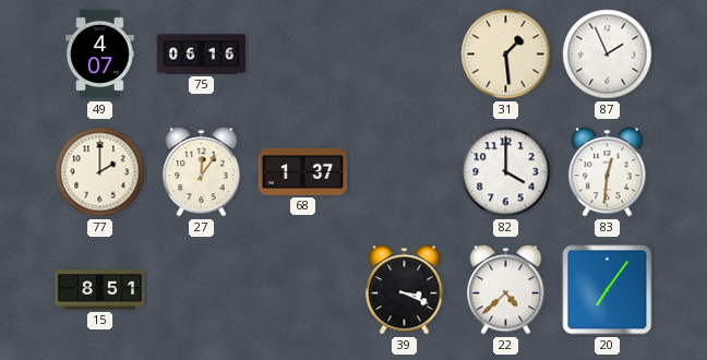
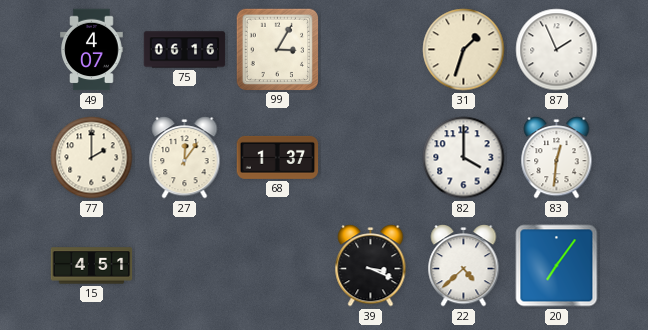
99: none -> 3:05 (277, 49)
31: 1:29 -> 1:33 (464, 50)
15: 8:51 -> 4:51 (92, 266)
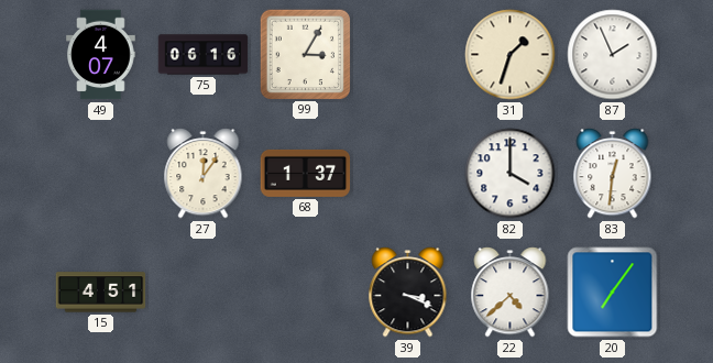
77: 2:00 -> none (92, 158)
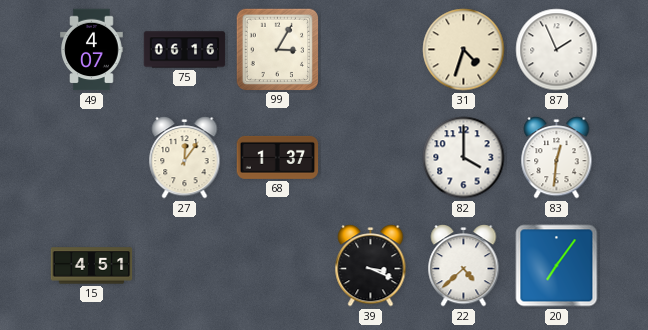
31: 1:33 -> 4:33 (464, 50)
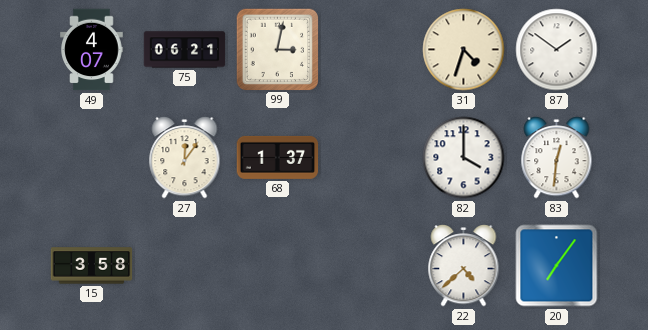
75: 06:16 -> 06:21 (185, 50)
99: 3:05 -> 3:02 (277, 49)
87: 1:56 -> 1:51 (557, 50)
15: 4:51 -> 3:58 (92, 266)
39: 3:19 -> none (371, 266)
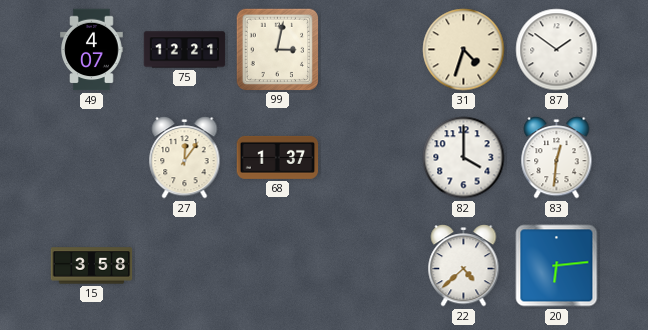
75: 06:21 -> 12:21 (185, 50)
20: 7:06 -> 6:14 (557, 266)
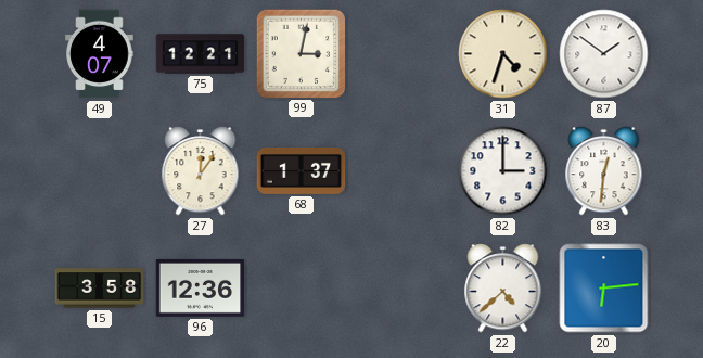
82: 4:00 -> 3:00 (503, 171)
96: none -> 12:36 (201, 287)
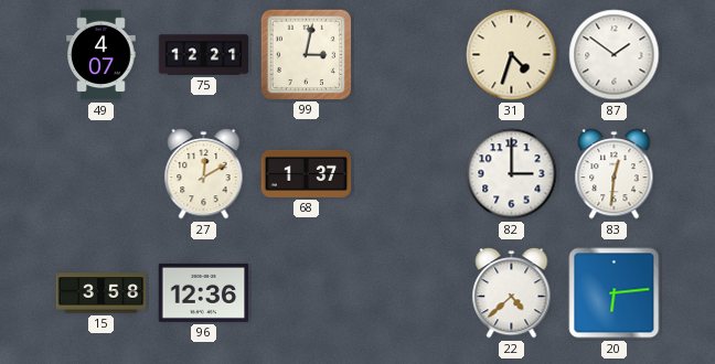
27: 12:06 -> 12:10 (204, 174)
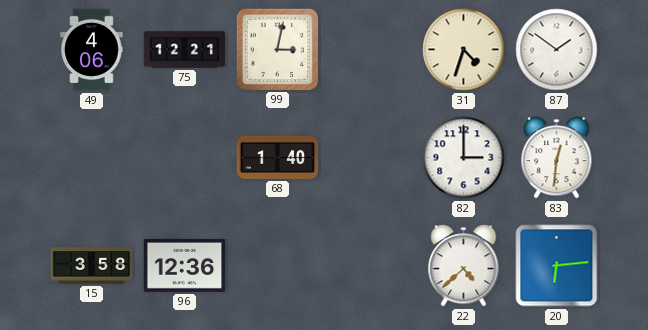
49: 4:07 -> 4:06 (92, 50)
27: 12:10 -> none (204, 174)
68: 1:37 -> 1:40 (278, 157)
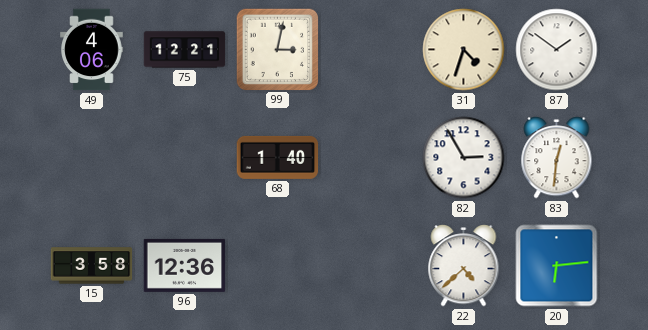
82: 3:00 -> 2:55 (464, 158)
